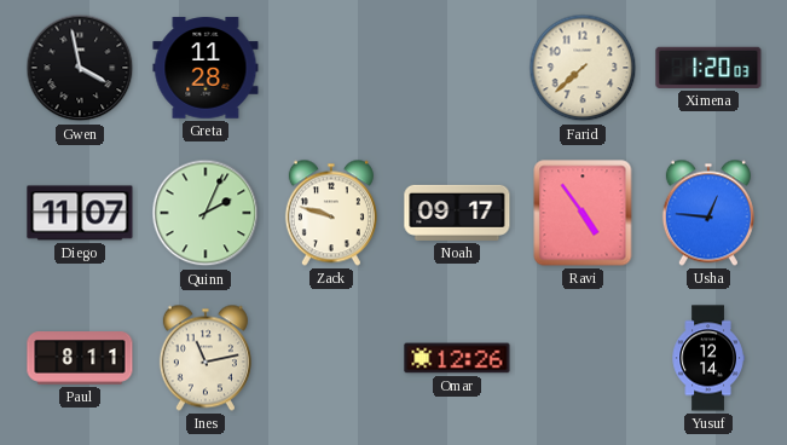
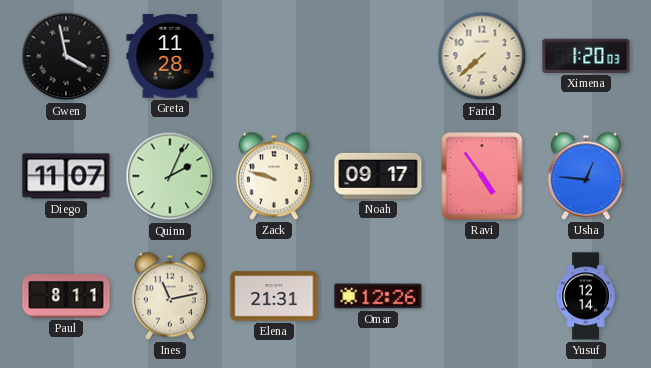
Elena: none -> 21:31 (274, 296)
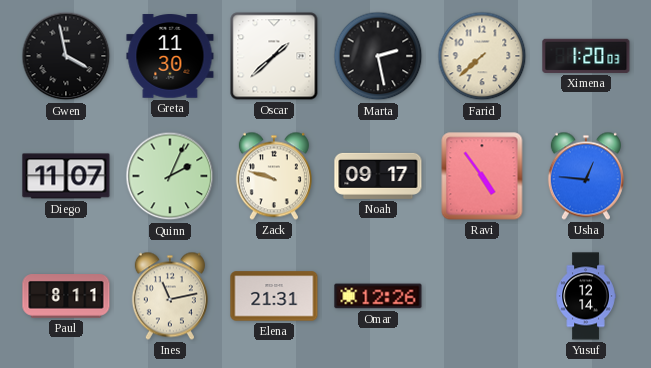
Greta: 11:28 -> 11:30 (170, 56)
Oscar: none -> 1:38 (274, 56)
Marta: none -> 2:28 (378, 56)
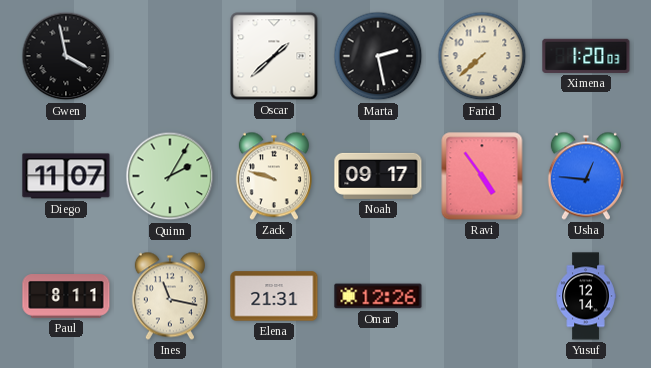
Greta: 11:30 -> none (170, 56)
Quinn: 2:04 -> 2:05 (170, 176)
Ines: 11:13 -> 11:17 (170, 296)
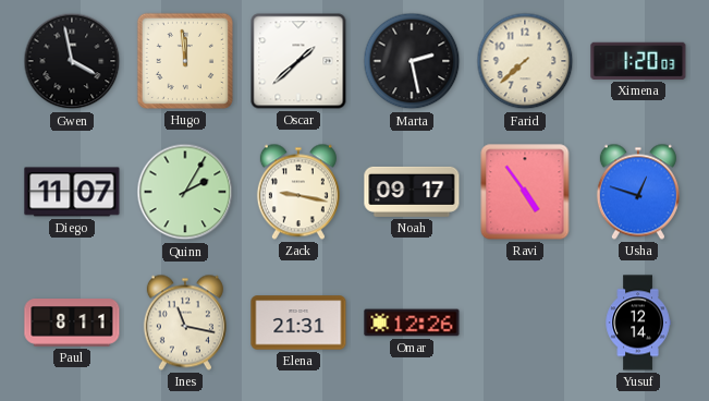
Hugo: none -> 11:59 (185, 61)
Zack: 9:48 -> 9:17 (298, 192)
Usha: 12:46 -> 12:48 (638, 192)
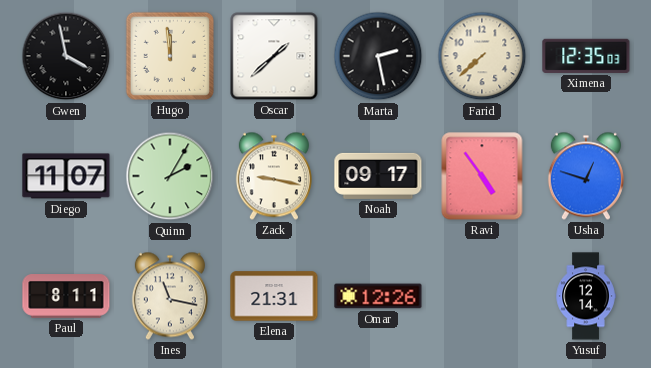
Ximena: 1:20 -> 12:35 (586, 56)
